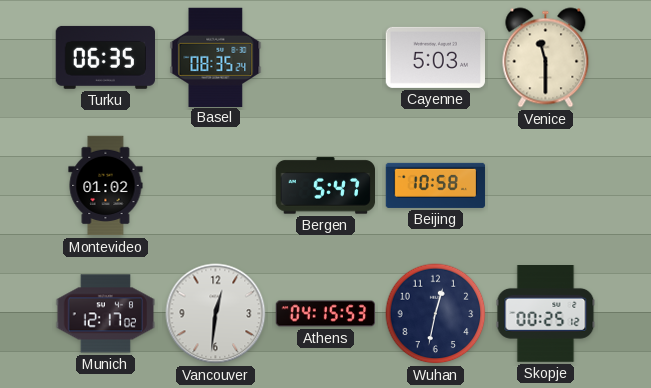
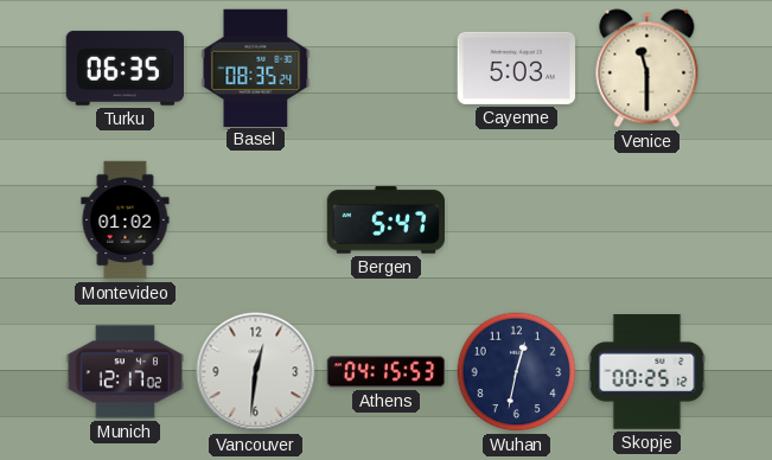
Beijing: 10:58 -> none (436, 185)
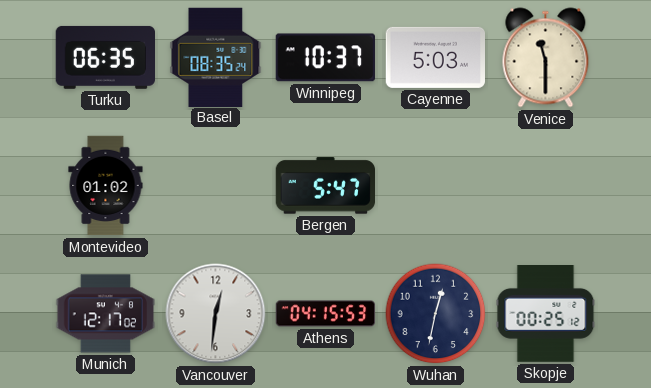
Winnipeg: none -> 10:37 (325, 58)
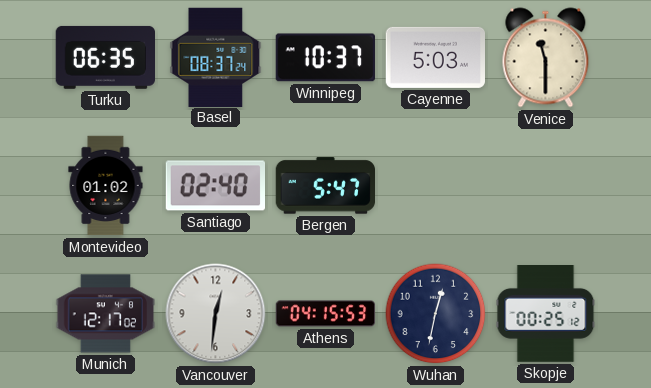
Basel: 08:35 -> 08:37 (216, 57)
Santiago: none -> 02:40 (215, 186)
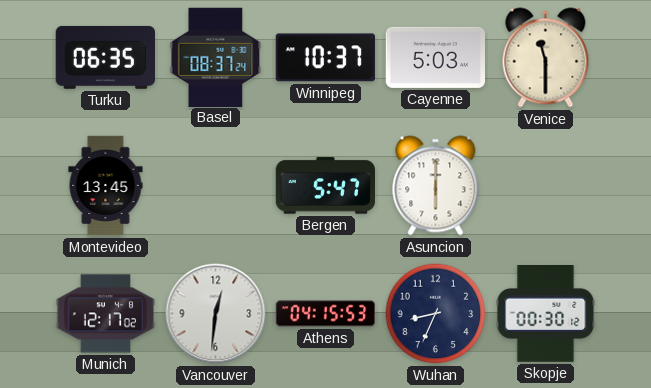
Montevideo: 01:02 -> 13:45 (106, 186)
Santiago: 02:40 -> none (215, 186)
Asuncion: none -> 6:00 (436, 186)
Wuhan: 12:32 -> 8:34 (436, 314)
Skopje: 00:25 -> 00:30 (546, 314)
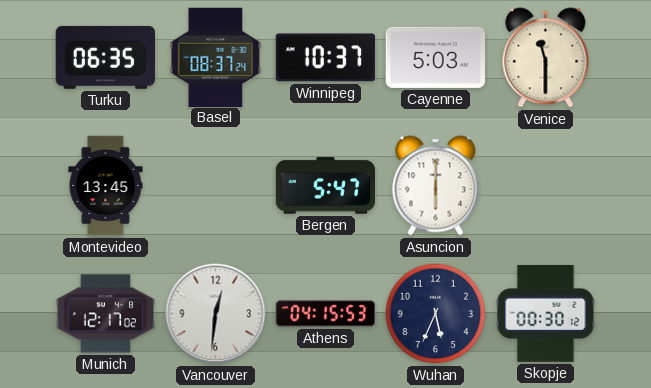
Wuhan: 8:34 -> 5:34 (436, 314)
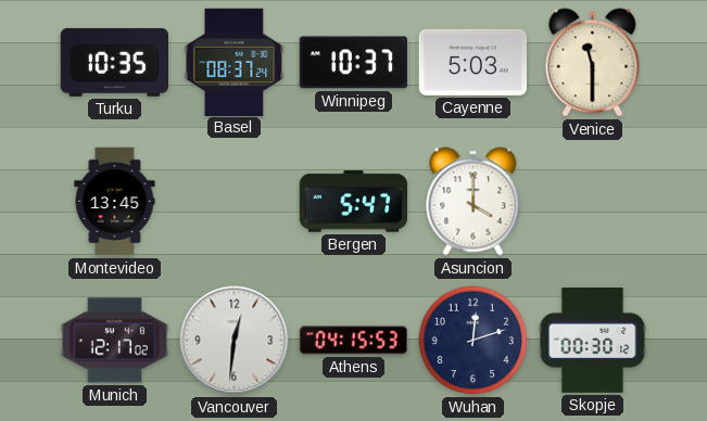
Turku: 06:35 -> 10:35 (114, 62)
Asuncion: 6:00 -> 4:00 (474, 202)
Wuhan: 5:34 -> 12:12 (474, 341)
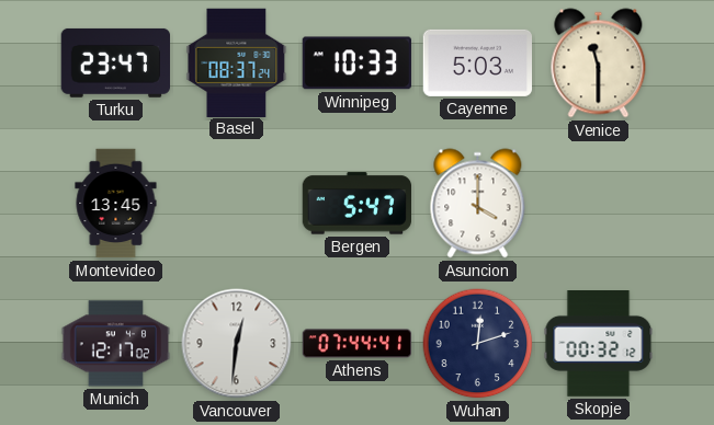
Turku: 10:35 -> 23:47 (115, 62)
Winnipeg: 10:37 -> 10:33 (356, 64)
Athens: 04:15 -> 07:44 (358, 344)
Skopje: 00:30 -> 00:32 (599, 344)
